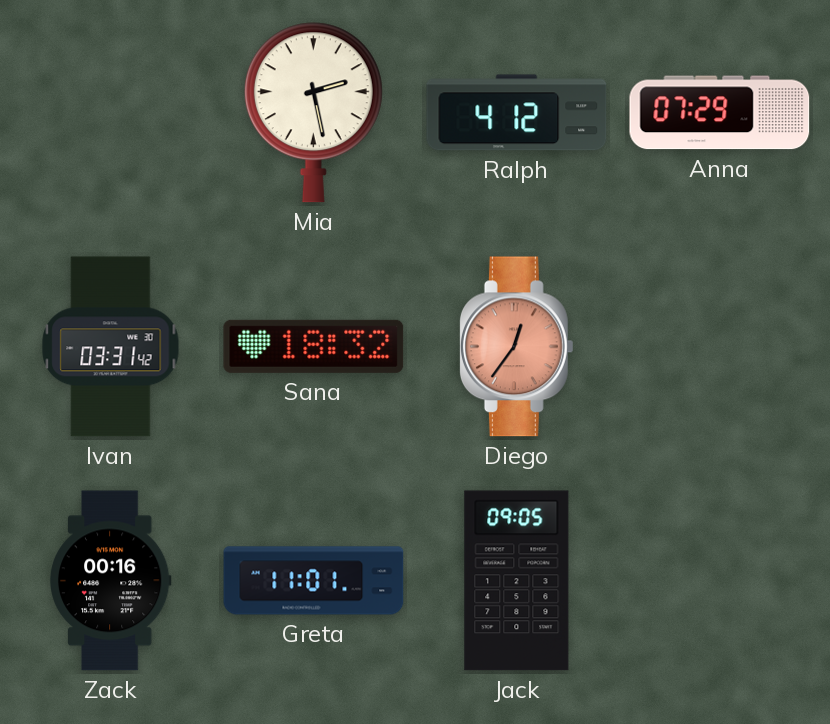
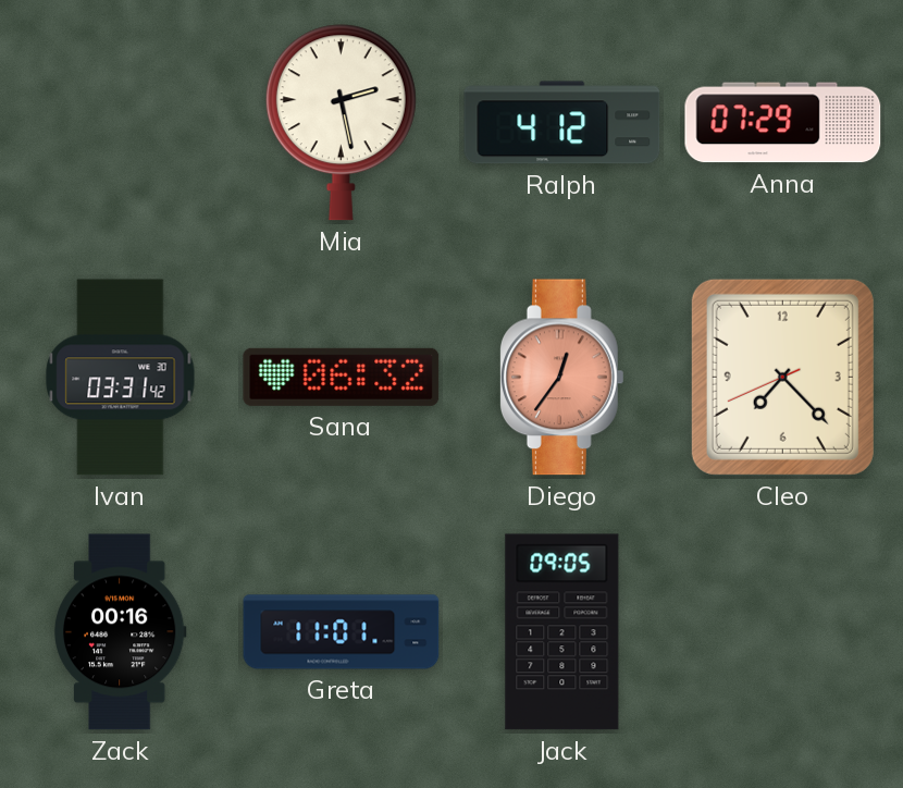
Sana: 18:32 -> 06:32 (342, 377)
Cleo: none -> 7:22 (782, 377)
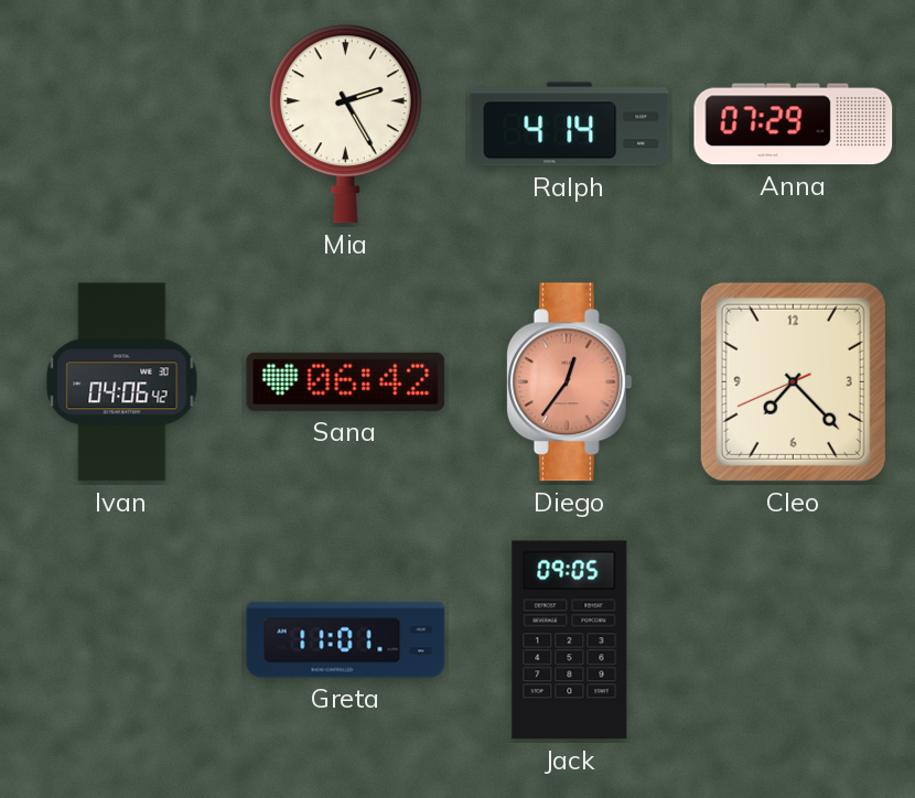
Mia: 2:28 -> 2:25 (345, 125)
Ralph: 4:12 -> 4:14 (570, 125)
Ivan: 03:31 -> 04:06 (122, 382)
Sana: 06:32 -> 06:42 (346, 381)
Zack: 00:16 -> none (120, 632)
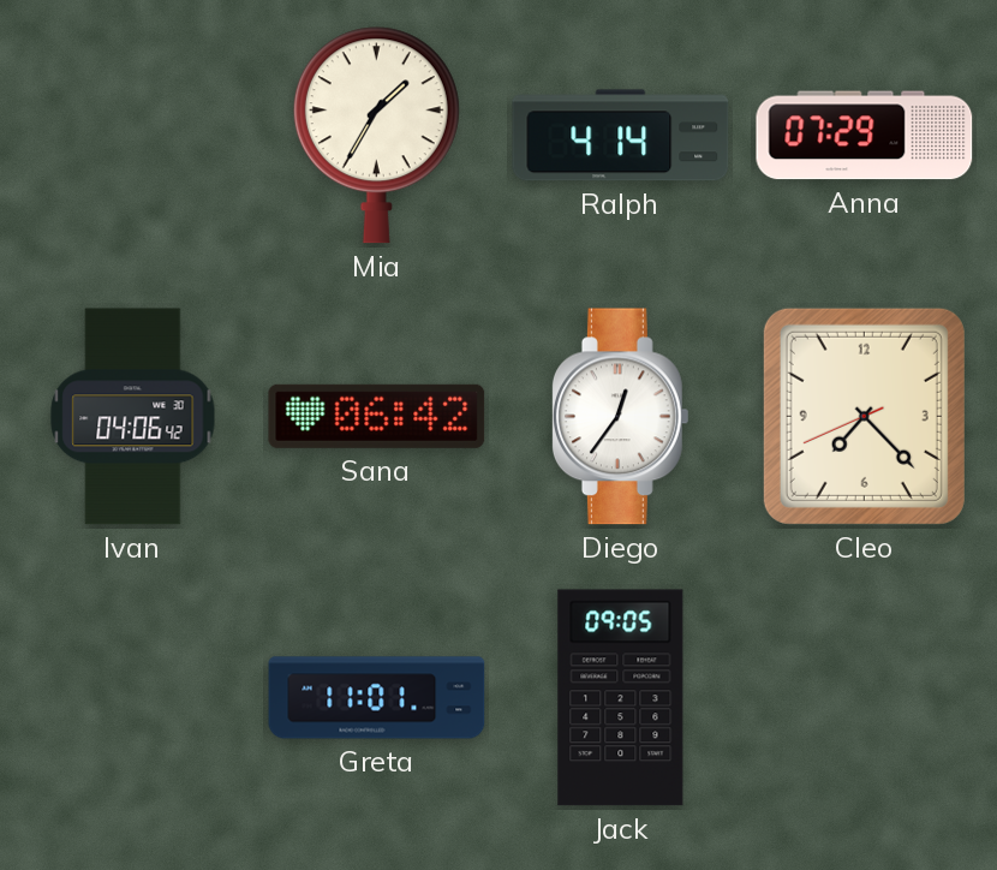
Mia: 2:25 -> 1:35 (376, 136)
Diego dial: salmon -> white (620, 417)
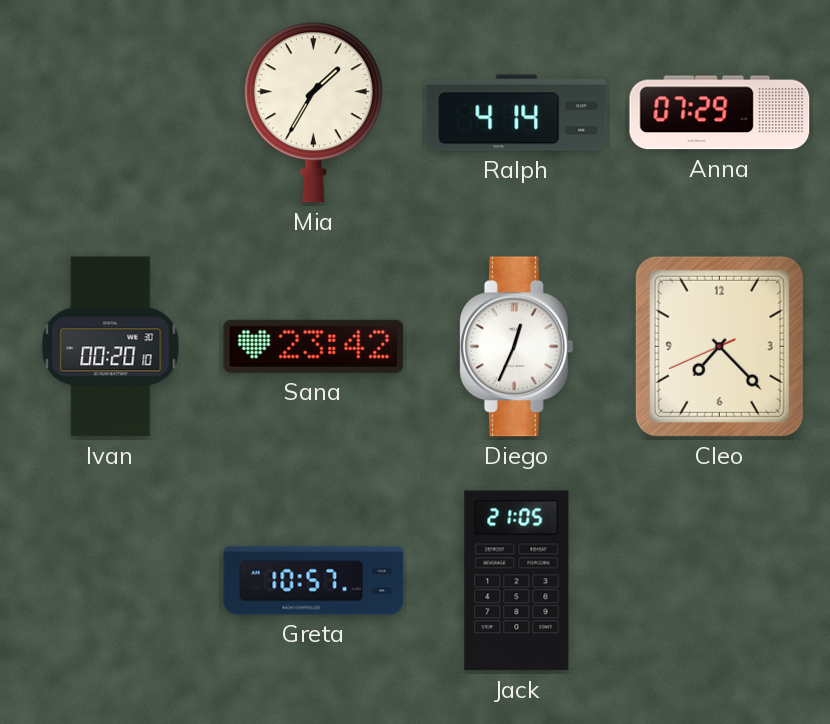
Ivan: 04:06 -> 00:20 (111, 347)
Sana: 06:42 -> 23:42 (314, 346)
Diego: 12:36 -> 12:34 (516, 347)
Greta: 11:01 -> 10:57 (314, 581)
Jack: 09:05 -> 21:05 (517, 581)
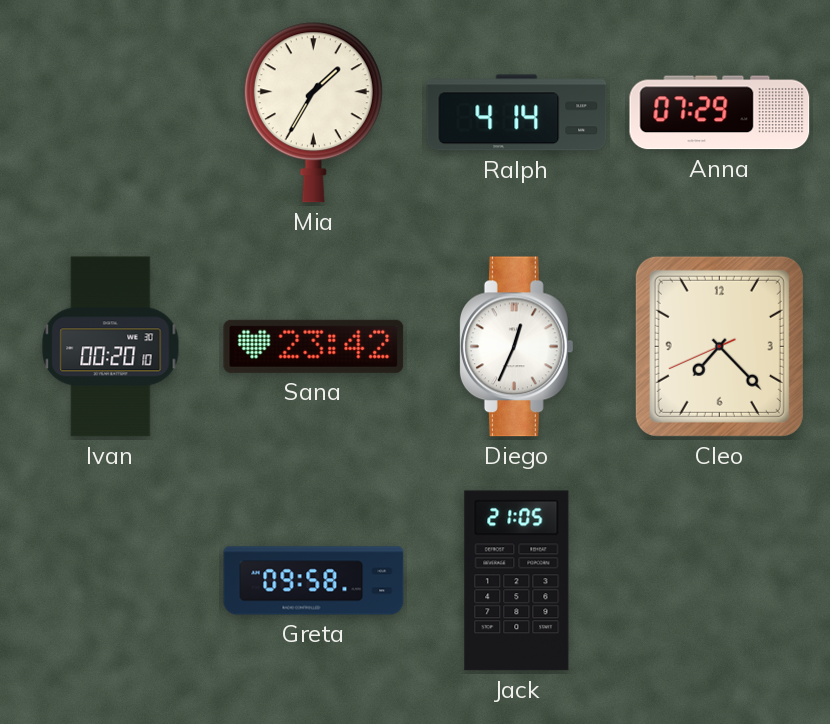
Greta: 10:57 -> 09:58 (314, 581)
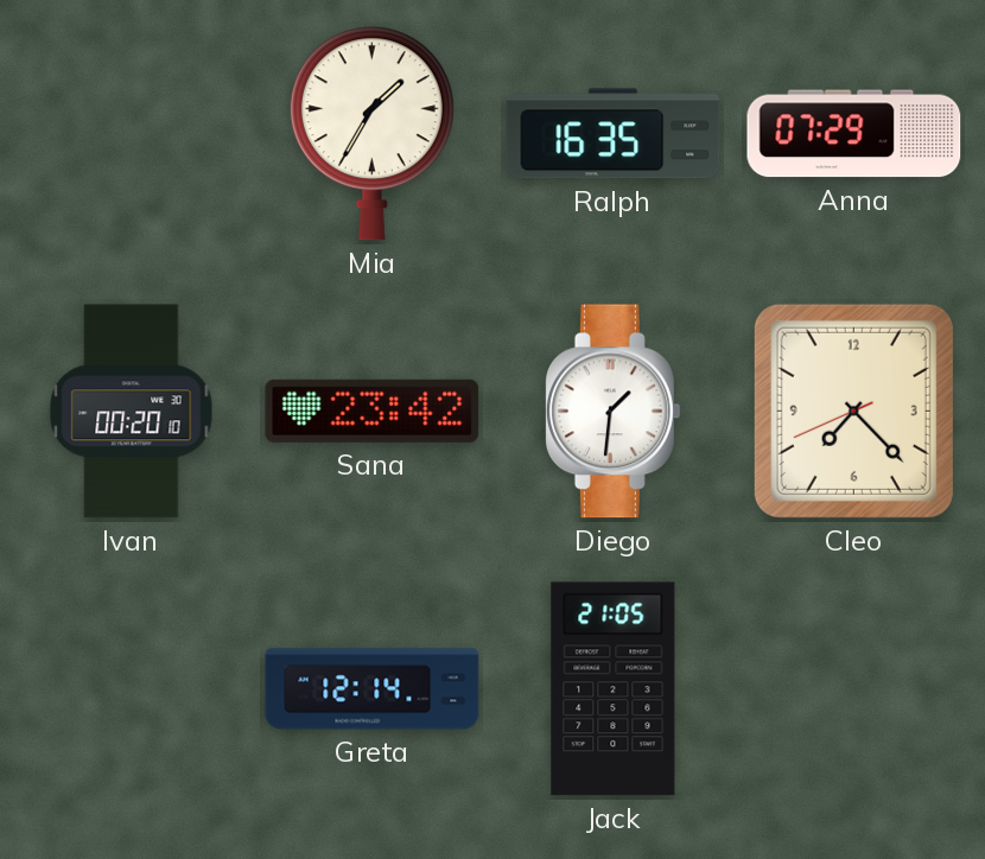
Ralph: 4:14 -> 16:35 (614, 134)
Diego: 12:34 -> 1:31 (612, 412)
Greta: 09:58 -> 12:14 (373, 689)
